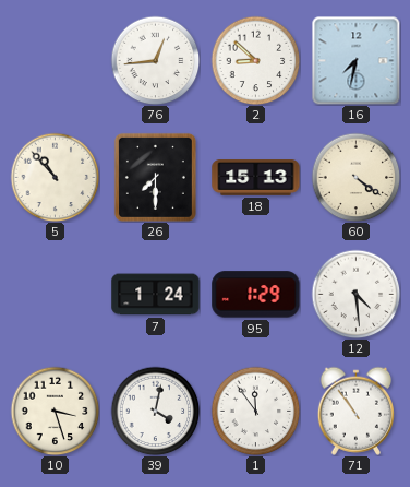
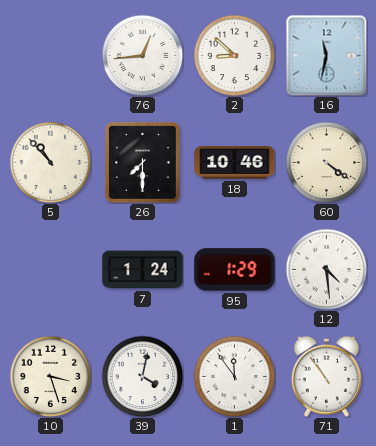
16: 7:32 -> 11:32 (326, 55)
18: 15:13 -> 10:46 (235, 163)
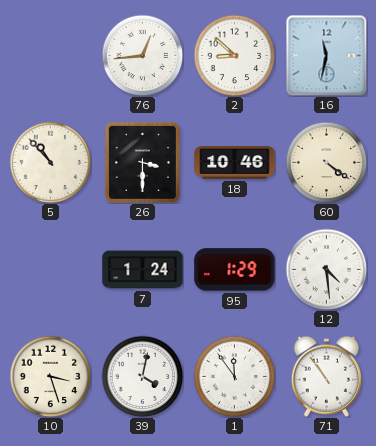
26: 7:30 -> 3:30 (142, 162)
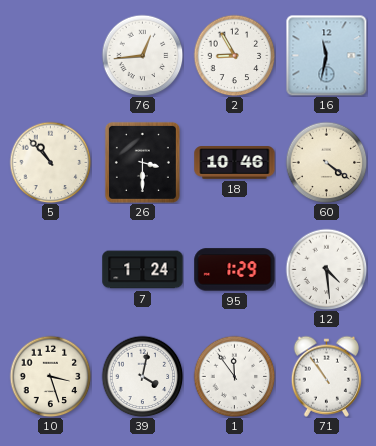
2: 8:52 -> 8:55 (234, 55)
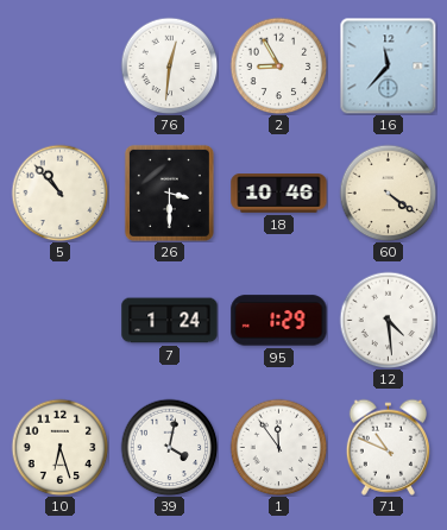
76: 12:44 -> 12:31 (169, 65)
16: 11:32 -> 11:37 (388, 65)
10: 3:27 -> 6:27 (59, 447)
71: 10:54 -> 10:49 (388, 447)
